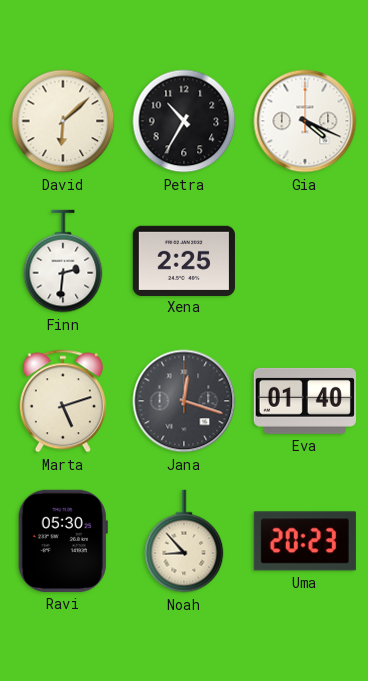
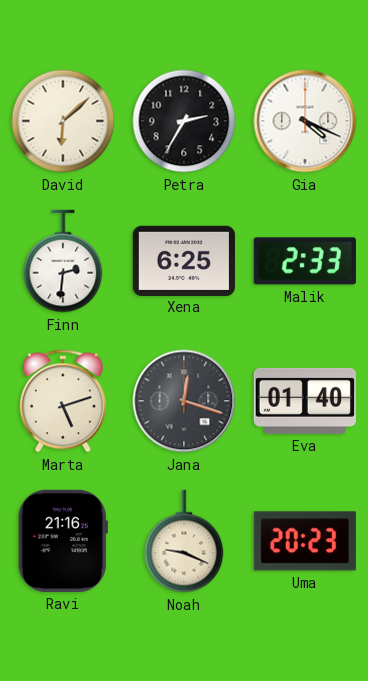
Petra: 10:35 -> 2:35 (184, 121)
Xena: 2:25 -> 6:25 (184, 260)
Malik: none -> 2:33 (305, 261)
Ravi: 05:30 -> 21:16 (63, 541)
Noah: 8:53 -> 9:19 (184, 541)
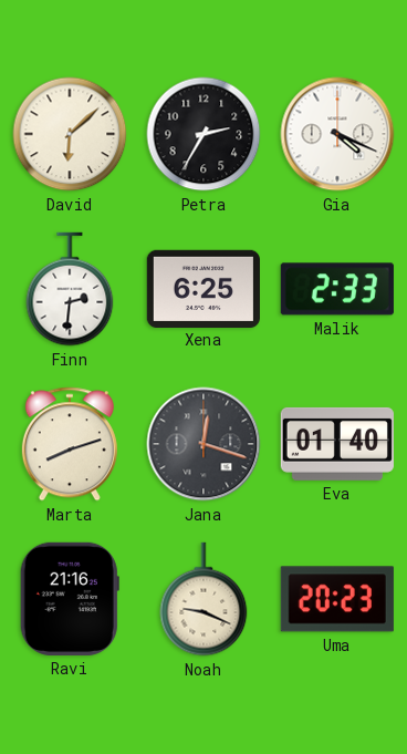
Marta: 5:12 -> 8:12 (70, 444)
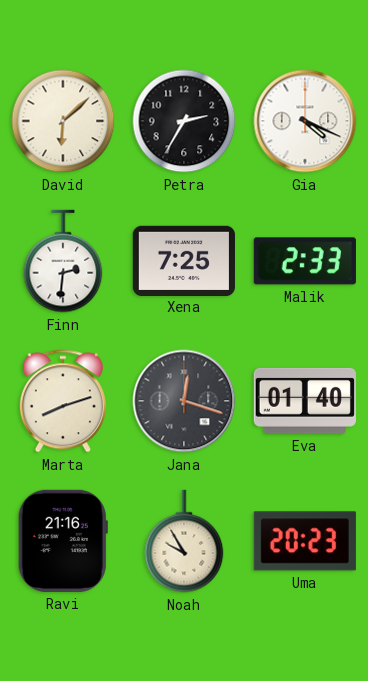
Xena: 6:25 -> 7:25 (184, 260)
Noah: 9:19 -> 9:55 (184, 541)
